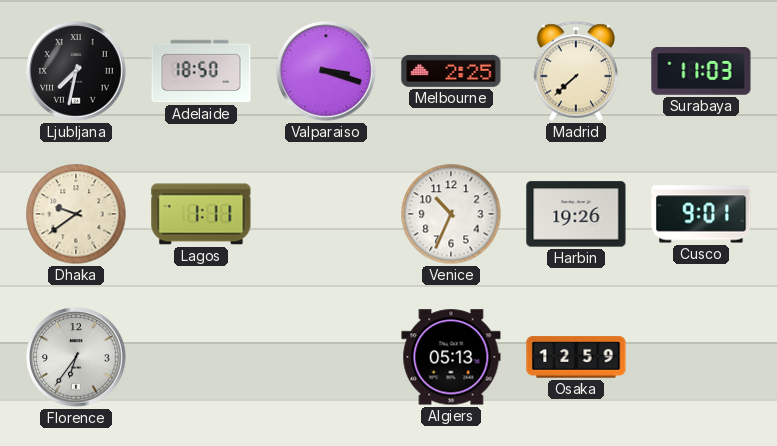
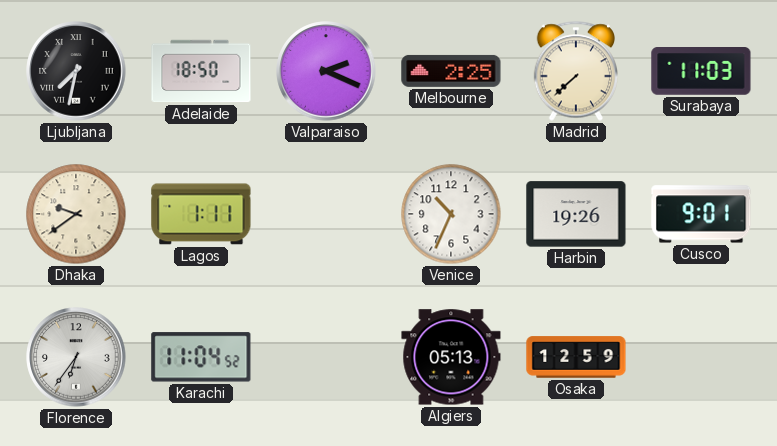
Valparaiso: 3:18 -> 2:19 (326, 71)
Karachi: none -> 11:04 (201, 357)
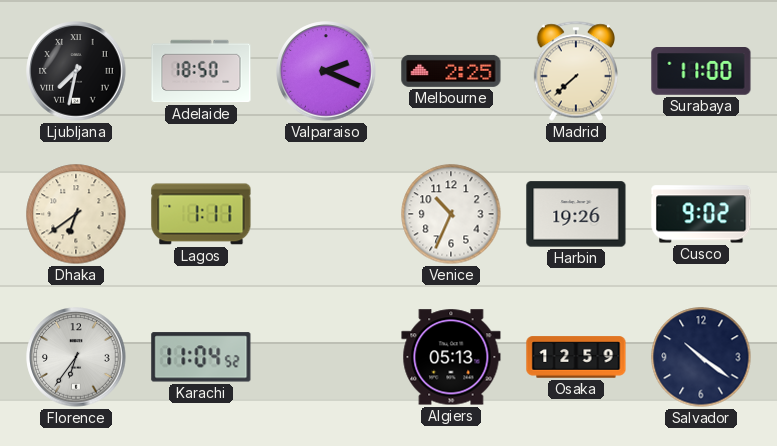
Surabaya: 11:03 -> 11:00 (701, 71)
Dhaka: 9:39 -> 6:39 (76, 214)
Cusco: 9:01 -> 9:02 (701, 214)
Salvador: none -> 10:21 (701, 357)
